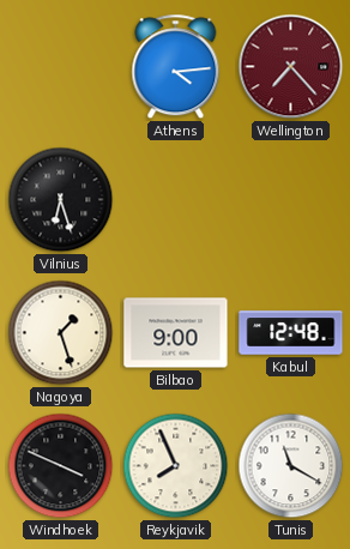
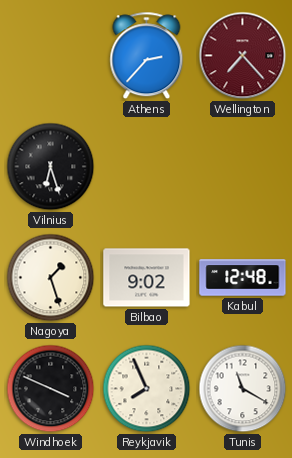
Athens: 4:14 -> 2:37 (147, 56)
Bilbao: 9:00 -> 9:02 (147, 278)
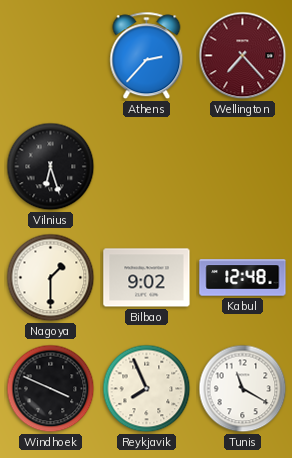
Nagoya: 1:27 -> 1:30 (51, 278)
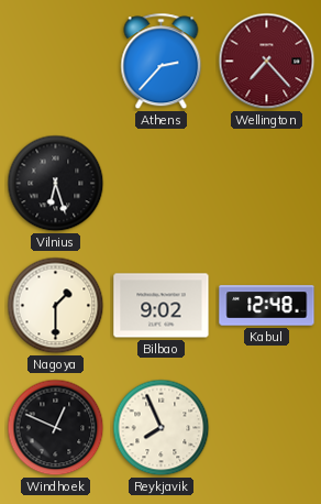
Windhoek: 3:49 -> 12:49 (56, 428)
Tunis: 11:20 -> none (243, 389)
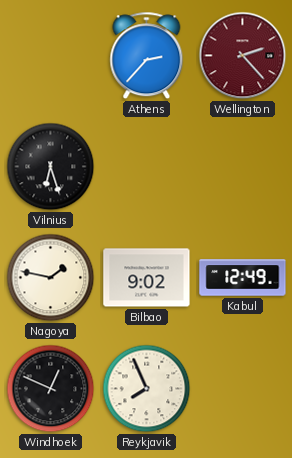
Wellington: 7:23 -> 2:23 (243, 56)
Nagoya: 1:30 -> 1:47 (51, 278)
Kabul: 12:48 -> 12:49 (243, 278)
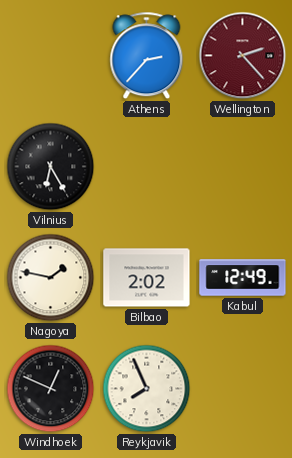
Vilnius: 6:27 -> 6:25 (51, 167)
Bilbao: 9:02 -> 2:02 (147, 278)
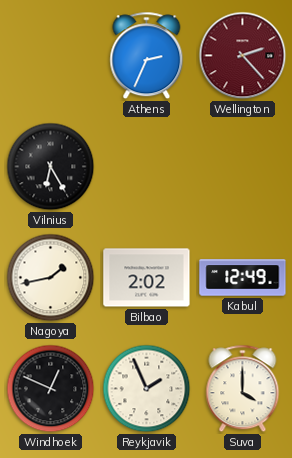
Athens: 2:37 -> 2:34 (147, 56)
Nagoya: 1:47 -> 1:43 (51, 278)
Reykjavik: 7:56 -> 1:56 (147, 389)
Suva: none -> 4:00 (243, 389)
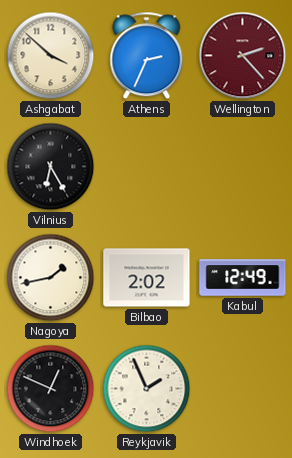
Ashgabat: none -> 3:52 (51, 56)
Suva: 4:00 -> none (243, 389)
